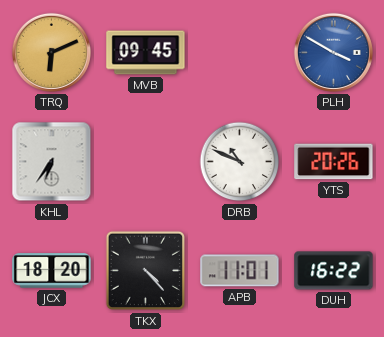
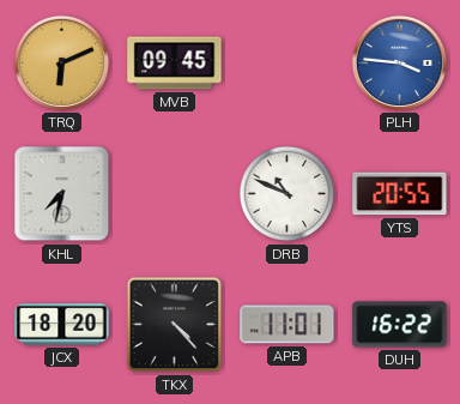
PLH: 3:50 -> 3:46 (399, 62)
KHL: 6:36 -> 7:32 (62, 194)
YTS: 20:26 -> 20:55 (400, 194)
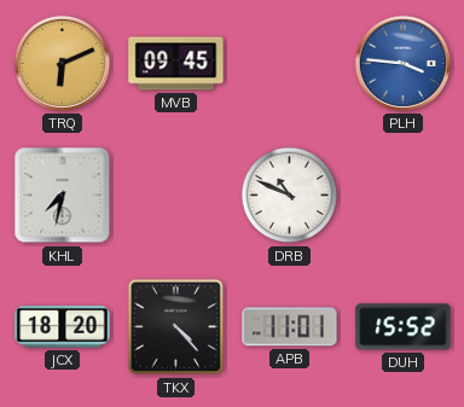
YTS: 20:55 -> none (400, 194)
DUH: 16:22 -> 15:52 (404, 327)
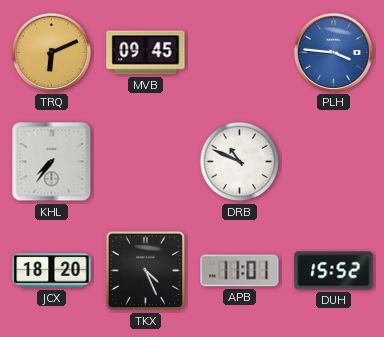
KHL: 7:32 -> 7:36 (52, 162)
TKX: 4:23 -> 4:26 (146, 271)
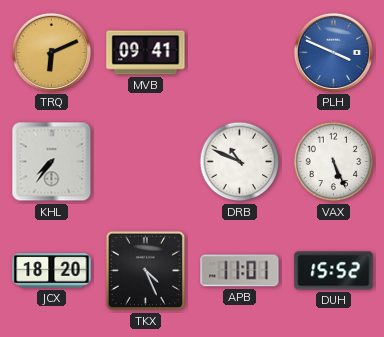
MVB: 09:45 -> 09:41 (146, 53)
PLH: 3:46 -> 3:49 (333, 52)
VAX: none -> 5:26 (334, 162)
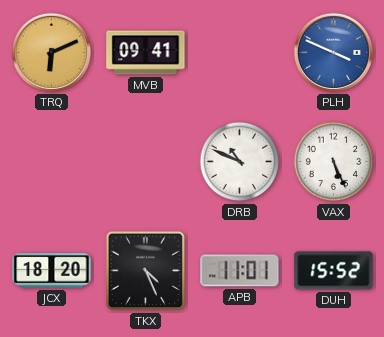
KHL: 7:36 -> none (52, 162)
